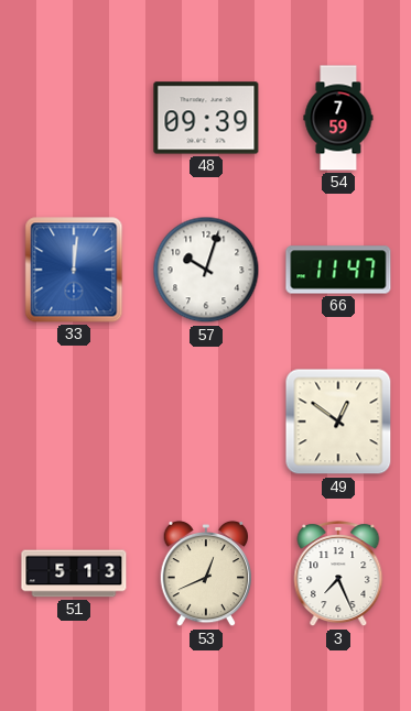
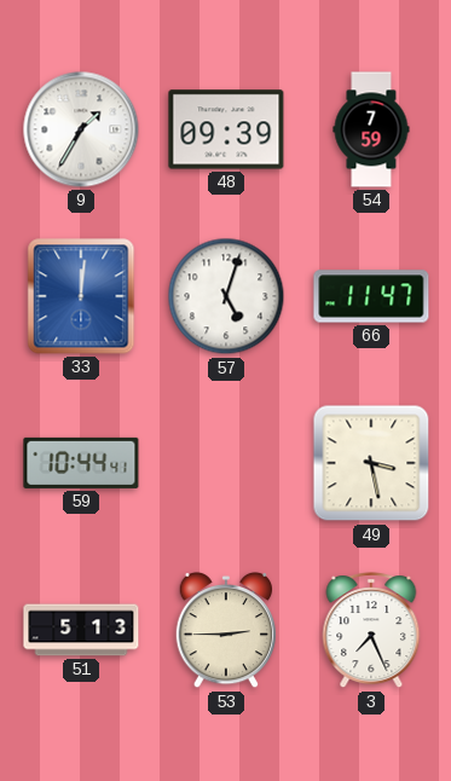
9: none -> 1:35 (81, 129)
57: 10:03 -> 5:03 (226, 296)
59: none -> 10:44 (81, 463)
49: 12:51 -> 3:28 (371, 463)
53: 12:41 -> 2:45 (226, 630)
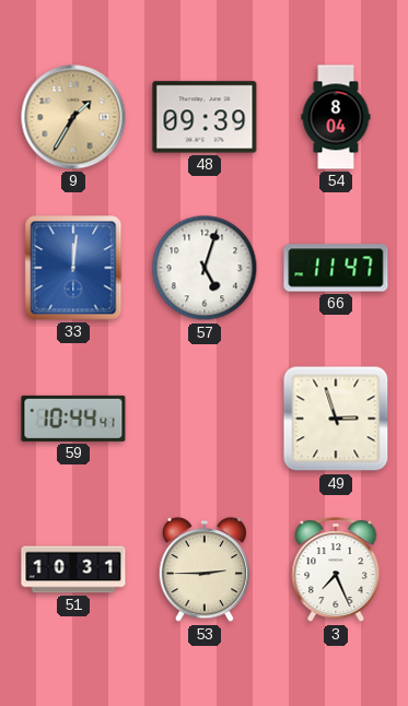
9 dial: white -> champagne (73, 117)
54: 7:59 -> 8:04 (336, 117)
49: 3:28 -> 2:57 (336, 419)
51: 5:13 -> 10:31 (73, 569)
